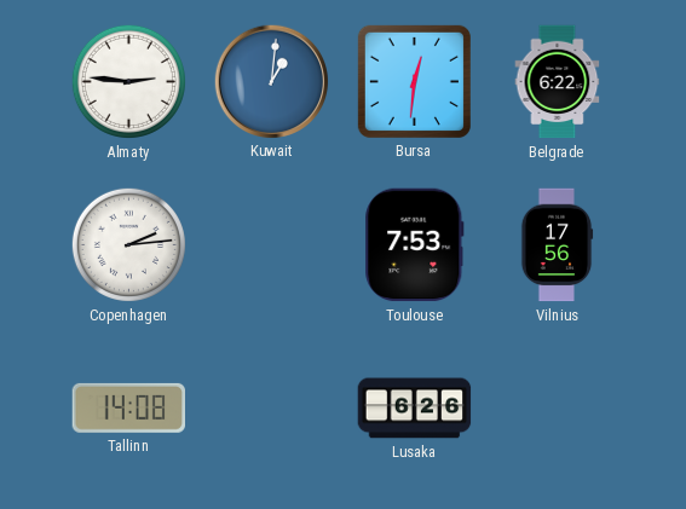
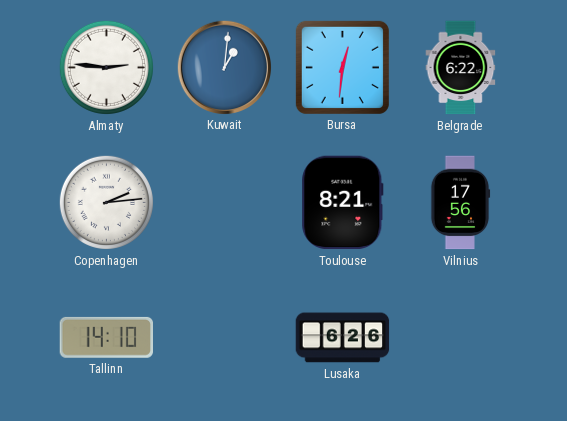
Toulouse: 7:53 -> 8:21 (343, 203)
Tallinn: 14:08 -> 14:10 (106, 337)
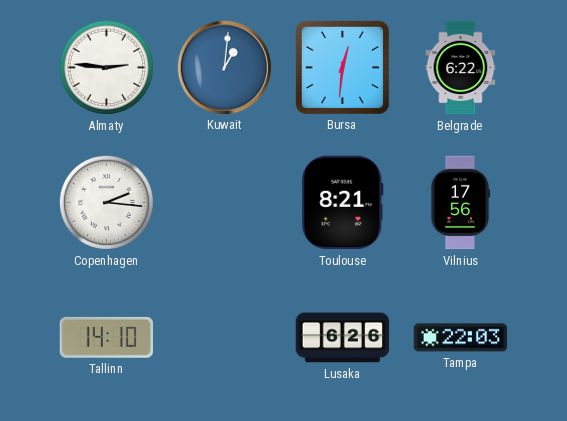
Copenhagen: 2:14 -> 2:16 (106, 202)
Tampa: none -> 22:03 (461, 338)
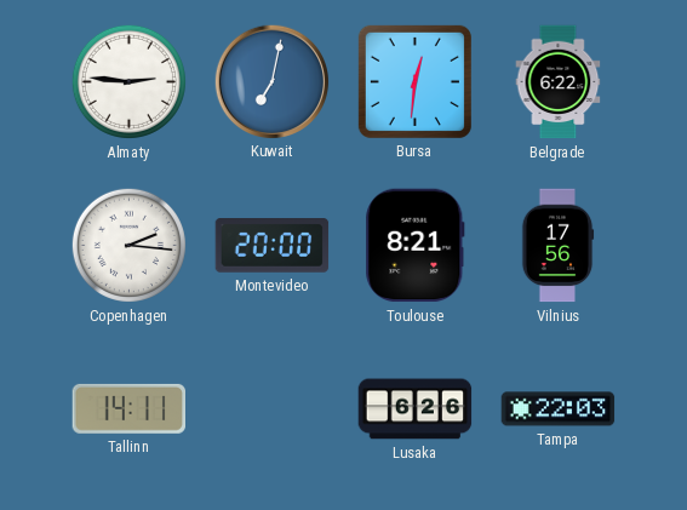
Kuwait: 1:01 -> 7:02 (271, 81)
Montevideo: none -> 20:00 (273, 246)
Tallinn: 14:10 -> 14:11 (128, 408)
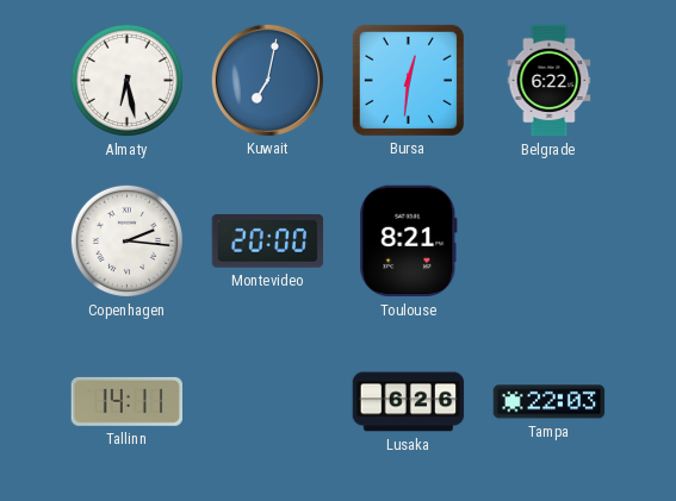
Almaty: 2:46 -> 6:28 (126, 80)
Vilnius: 17:56 -> none (557, 246)
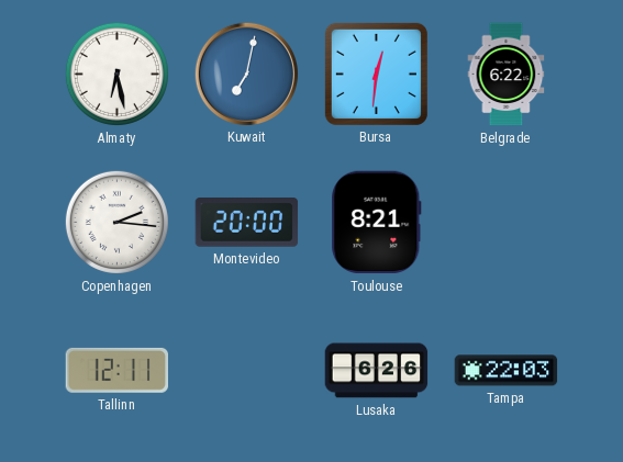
Tallinn: 14:11 -> 12:11 (116, 370)
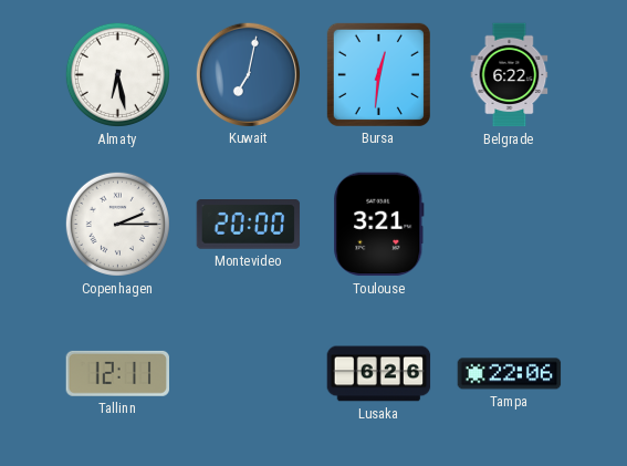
Copenhagen: 2:16 -> 2:15 (117, 224)
Toulouse: 8:21 -> 3:21 (379, 225)
Tampa: 22:03 -> 22:06 (510, 374)
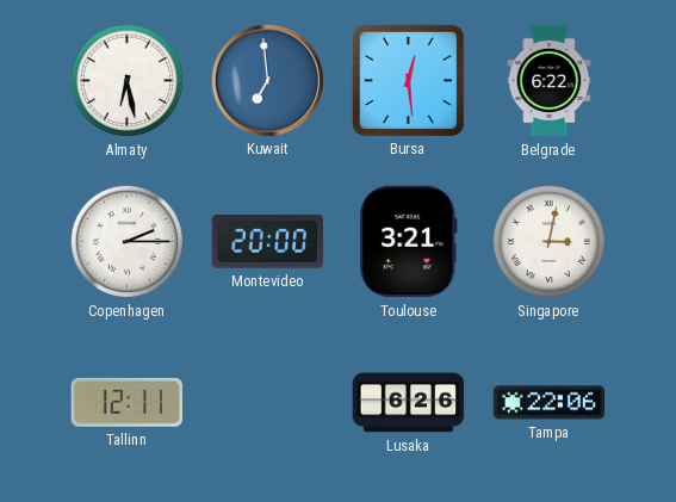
Kuwait: 7:02 -> 6:59 (267, 80)
Bursa: 12:31 -> 12:29 (408, 80)
Singapore: none -> 3:02 (548, 241)
